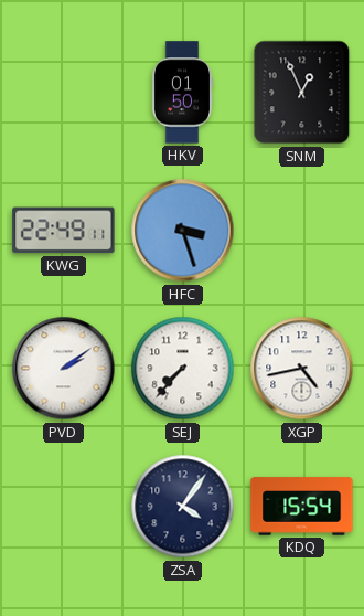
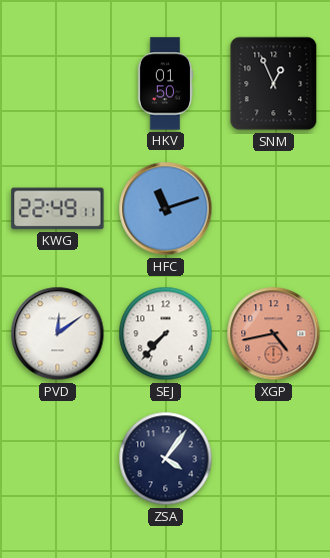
HFC: 3:27 -> 11:12 (166, 209)
PVD: 2:09 -> 12:09 (58, 334)
XGP dial: white -> salmon (274, 334)
KDQ: 15:54 -> none (302, 507)
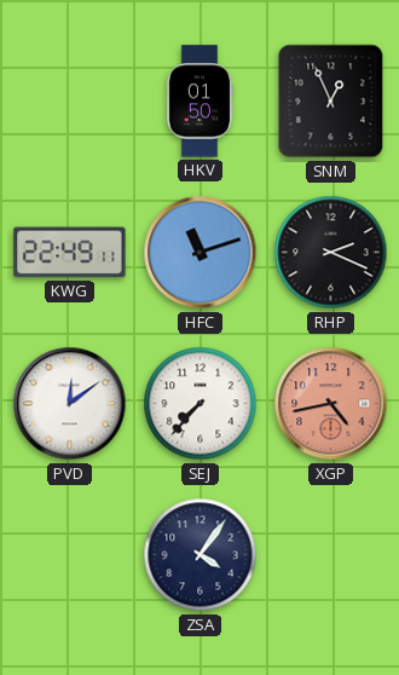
RHP: none -> 2:19 (331, 253)
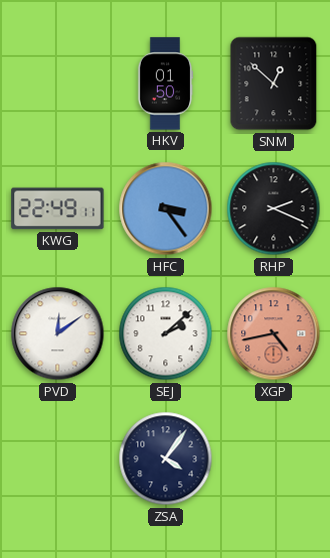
SNM: 12:56 -> 12:52 (274, 84)
HFC: 11:12 -> 3:24 (166, 209)
SEJ: 7:37 -> 2:08 (166, 334)
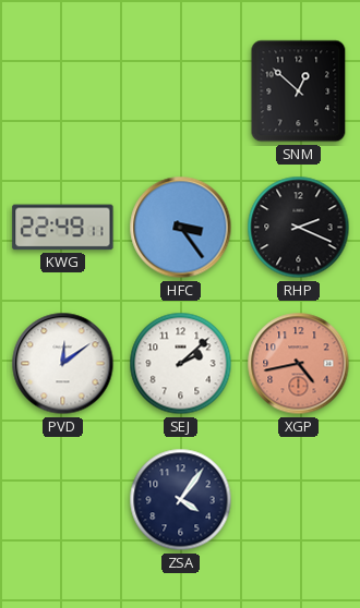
HKV: 01:50 -> none (165, 84)
